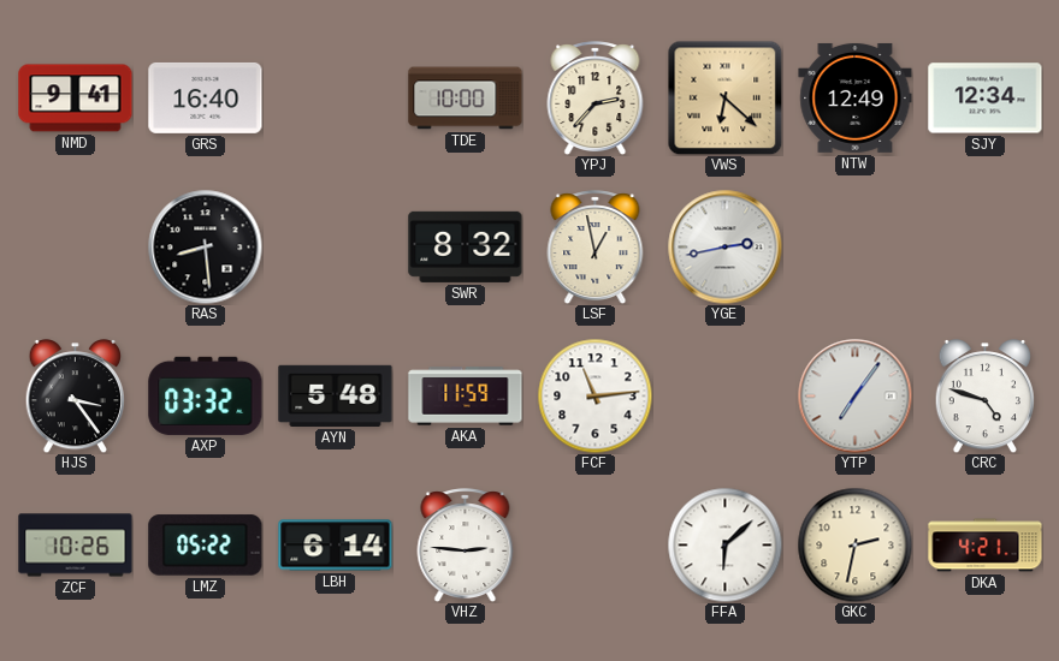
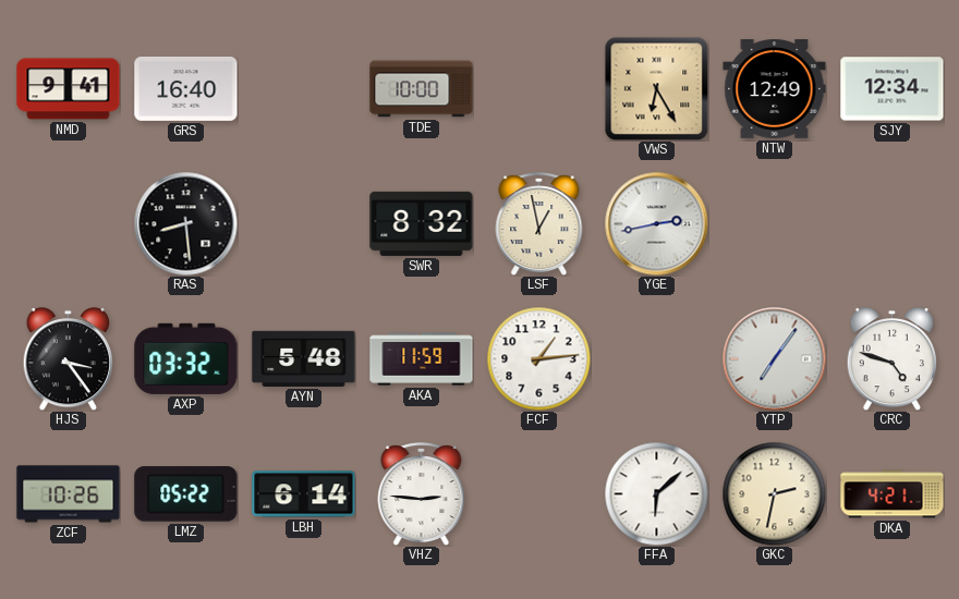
YPJ: 2:37 -> none (596, 99)
VWS: 6:22 -> 6:25 (656, 88)
FCF: 11:14 -> 1:14 (538, 358)
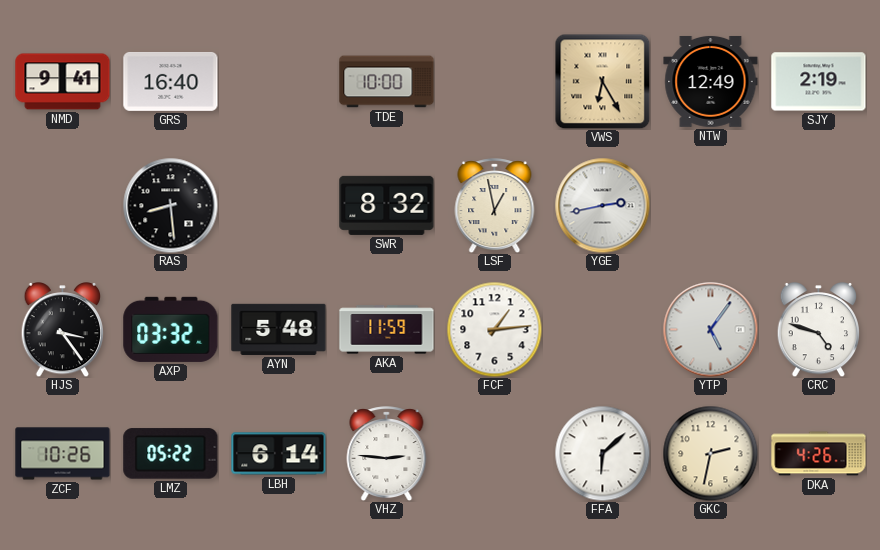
SJY: 12:34 -> 2:19 (819, 82)
YTP: 7:06 -> 5:06 (710, 329)
DKA: 4:21 -> 4:26 (819, 454)
